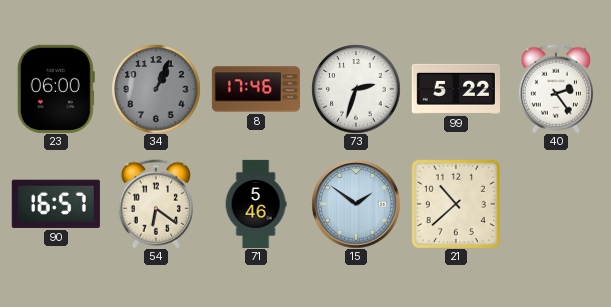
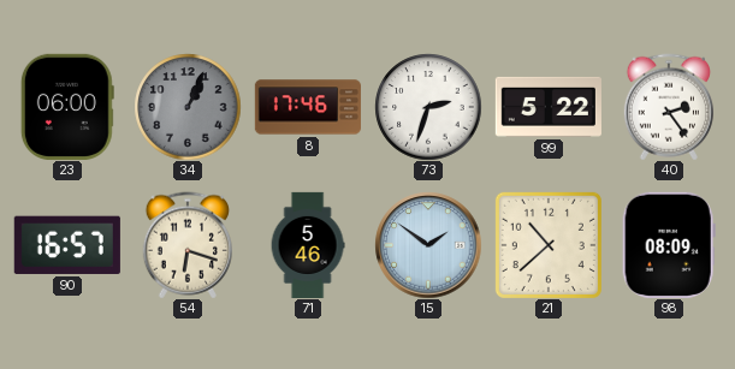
54: 6:21 -> 6:18 (188, 245)
98: none -> 08:09 (669, 245)
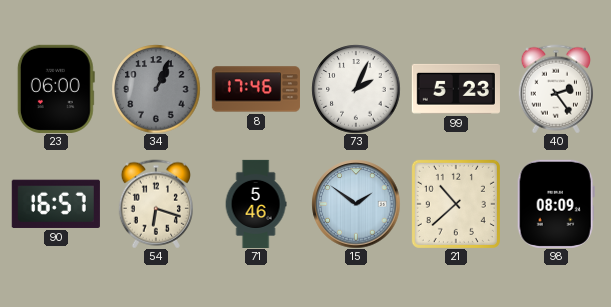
73: 2:33 -> 2:04 (356, 89)
99: 5:22 -> 5:23 (456, 89)
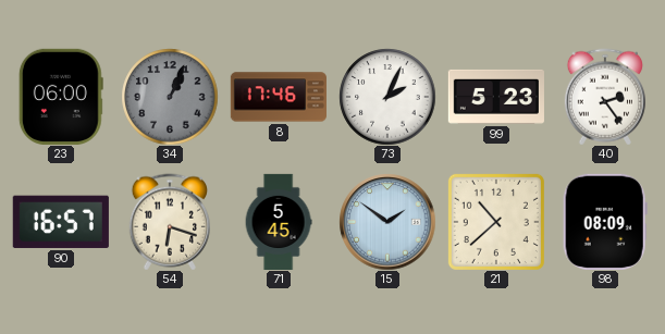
71: 5:46 -> 5:45 (279, 221)
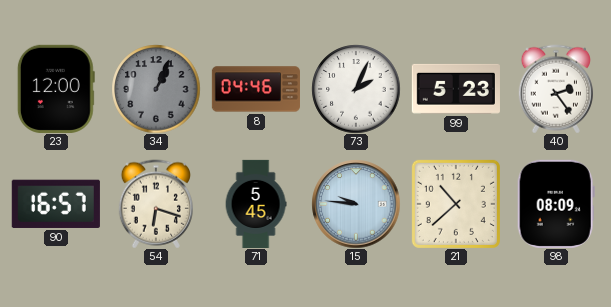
23: 06:00 -> 12:00 (56, 89)
8: 17:46 -> 04:46 (256, 89)
15: 1:51 -> 9:46 (356, 204)
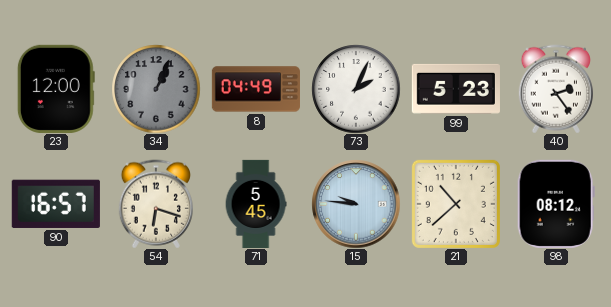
8: 04:46 -> 04:49 (256, 89)
98: 08:09 -> 08:12 (556, 204)
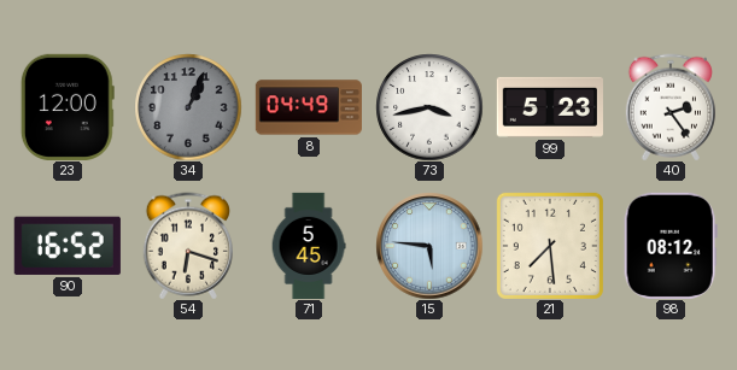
73: 2:04 -> 3:43 (429, 107)
90: 16:57 -> 16:52 (68, 246)
15: 9:46 -> 5:46 (429, 246)
21: 10:38 -> 7:29 (550, 246)
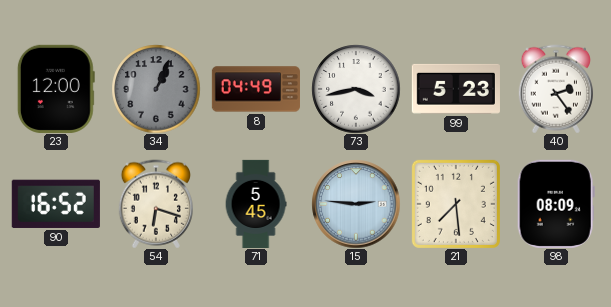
15: 5:46 -> 2:46 (356, 204)
98: 08:12 -> 08:09 (556, 204)
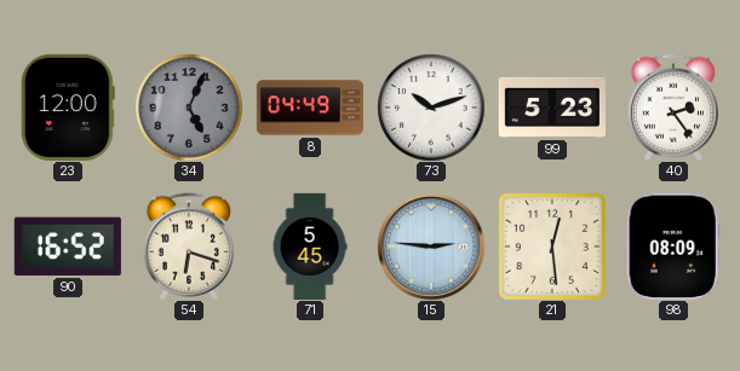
34: 1:04 -> 5:04 (189, 108)
73: 3:43 -> 10:12 (431, 108)
21: 7:29 -> 12:29 (552, 247)
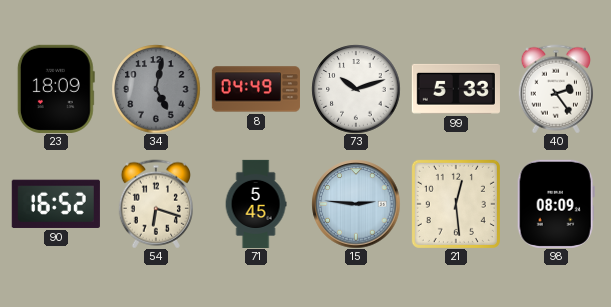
23: 12:00 -> 18:09 (56, 89)
34: 5:04 -> 5:02 (156, 89)
99: 5:23 -> 5:33 (456, 89)
